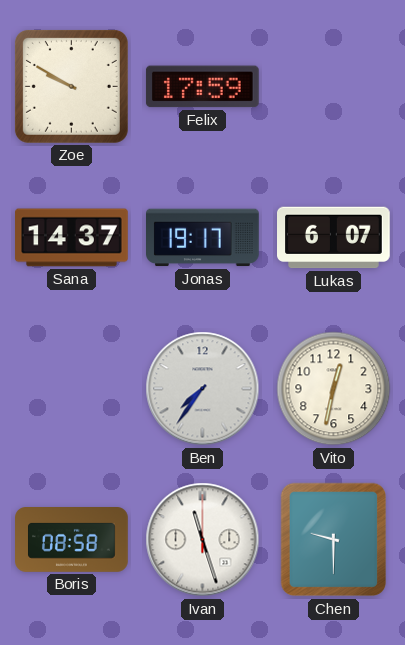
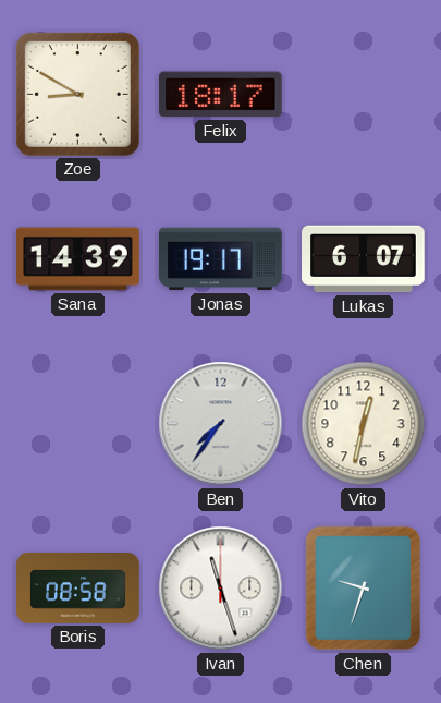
Zoe: 9:50 -> 8:50 (77, 94)
Felix: 17:59 -> 18:17 (220, 95)
Sana: 14:37 -> 14:39 (78, 259)
Chen: 9:30 -> 9:33 (364, 589)
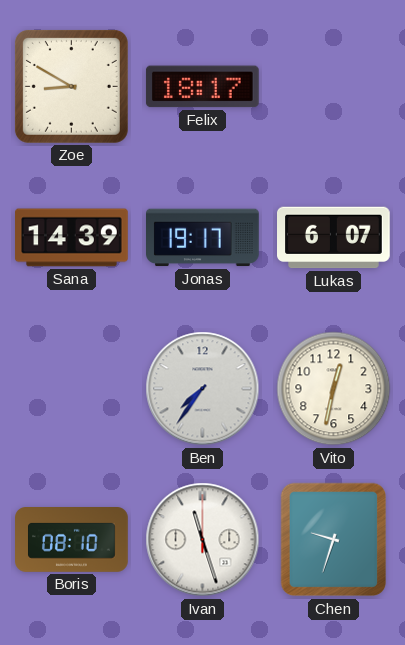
Boris: 08:58 -> 08:10 (72, 540)
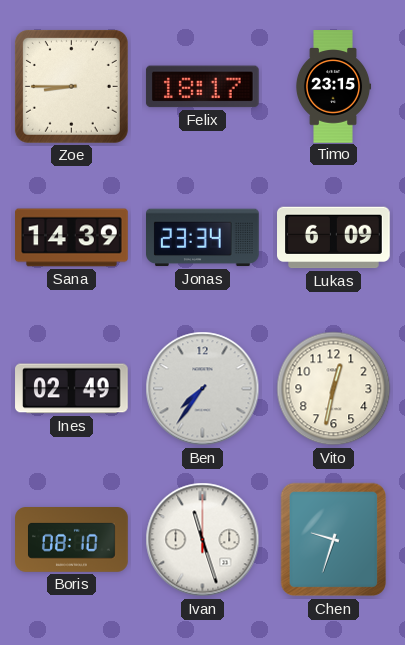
Zoe: 8:50 -> 8:45 (71, 86)
Timo: none -> 23:15 (333, 87)
Jonas: 19:17 -> 23:34 (203, 238)
Lukas: 6:07 -> 6:09 (334, 238)
Ines: none -> 02:49 (72, 389)
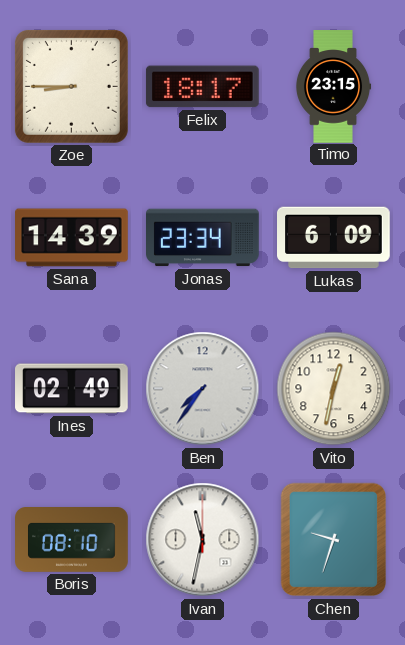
Ivan: 11:27 -> 11:32 (203, 540)
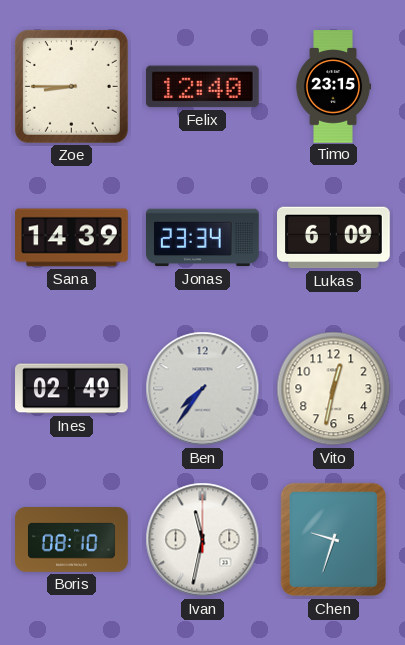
Felix: 18:17 -> 12:40 (202, 87)
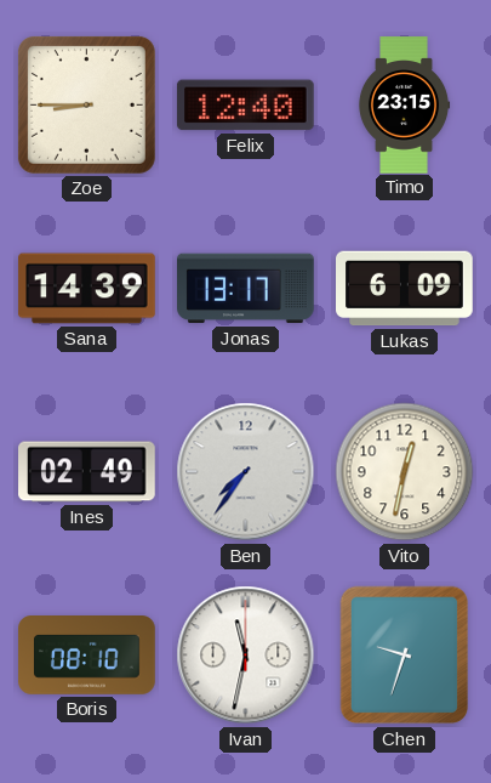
Jonas: 23:34 -> 13:17 (246, 289)
